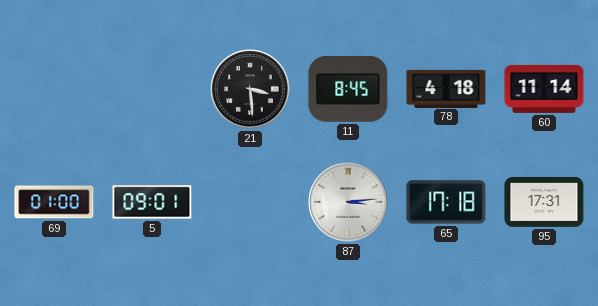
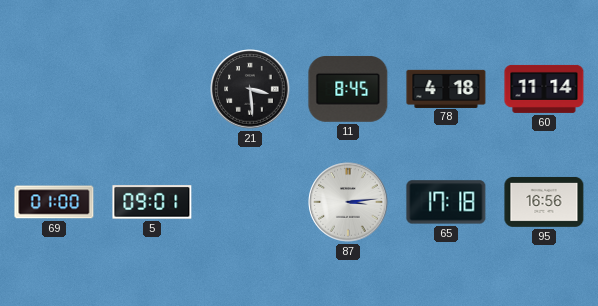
95: 17:31 -> 16:56 (544, 202)
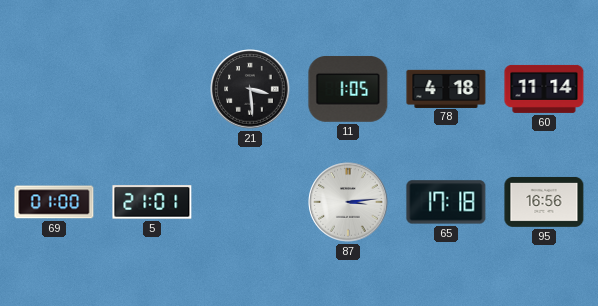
11: 8:45 -> 1:05 (348, 89)
5: 09:01 -> 21:01 (152, 202)
